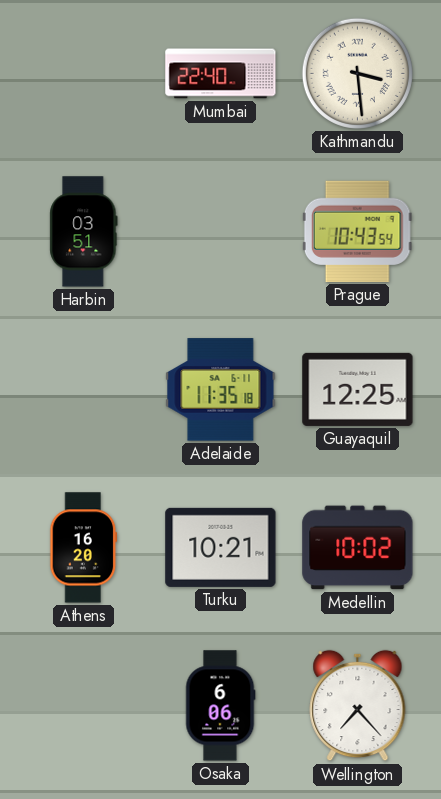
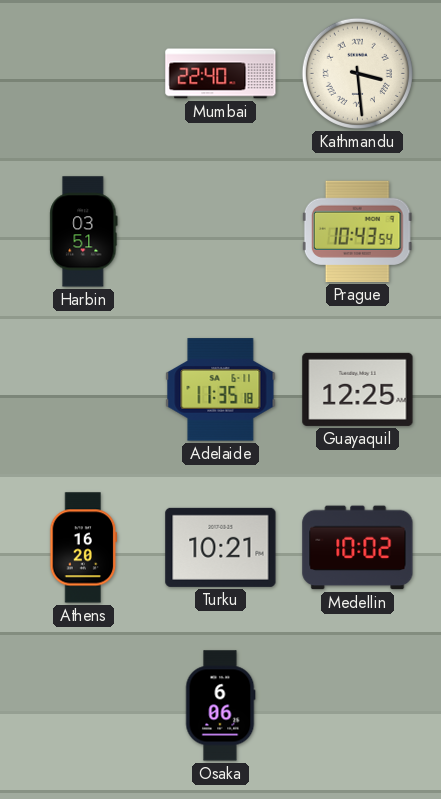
Wellington: 7:23 -> none (358, 706)
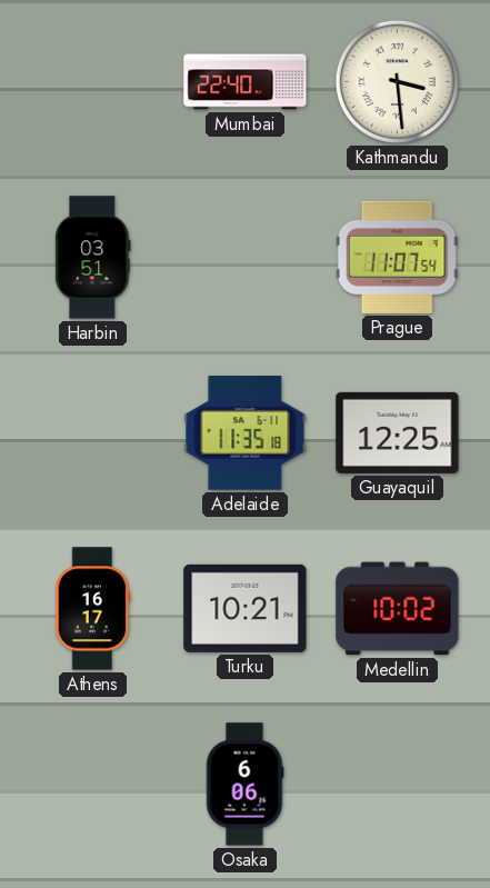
Prague: 10:43 -> 11:07 (397, 257)
Athens: 16:20 -> 16:17 (93, 609)
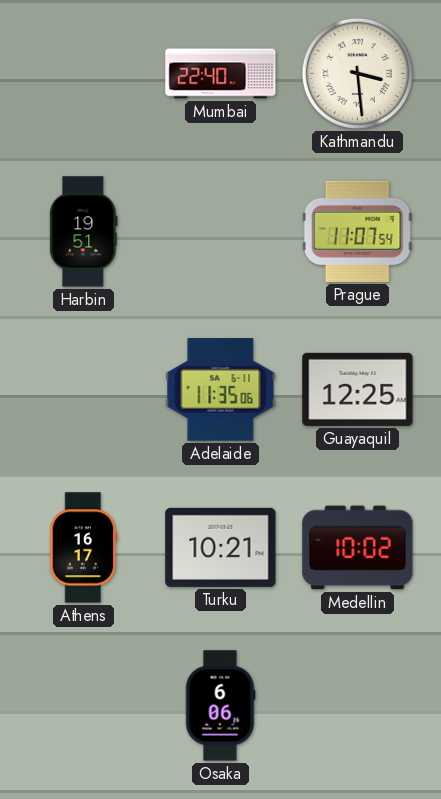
Harbin: 03:51 -> 19:51 (84, 232)
Adelaide: 11:35:18 -> 11:35:06 (221, 390)
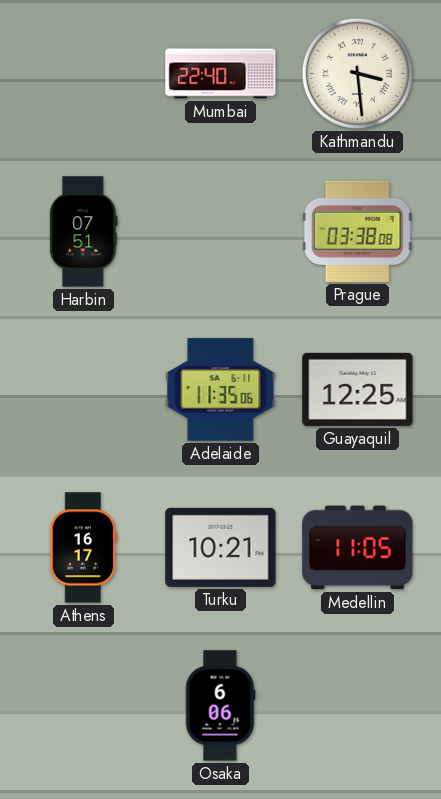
Harbin: 19:51 -> 07:51 (84, 232)
Prague: 11:07 -> 03:38 (357, 231)
Medellin: 10:02 -> 11:05 (358, 548)
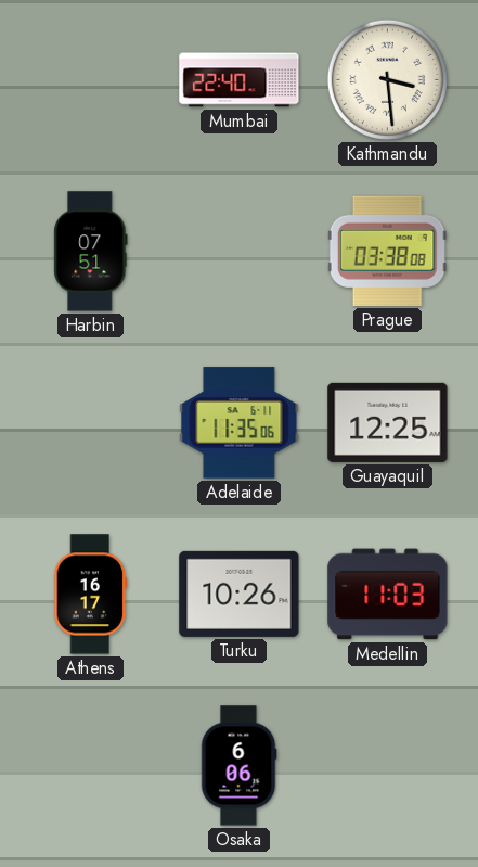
Turku: 10:21 -> 10:26 (240, 594)
Medellin: 11:05 -> 11:03 (388, 595)
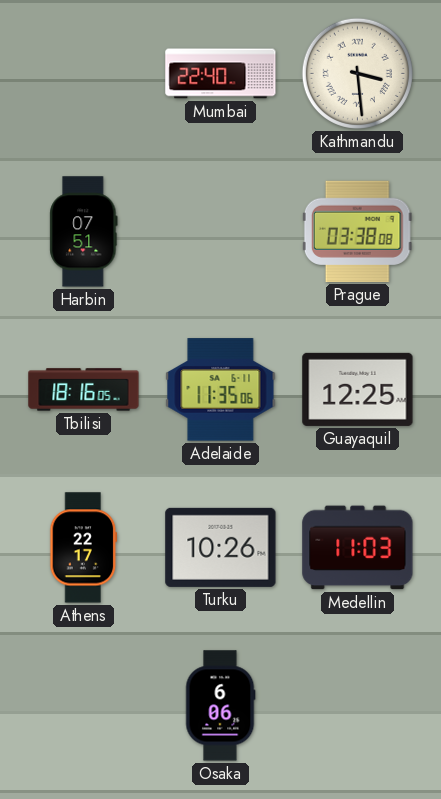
Tbilisi: none -> 18:16 (84, 390)
Athens: 16:17 -> 22:17 (84, 548)
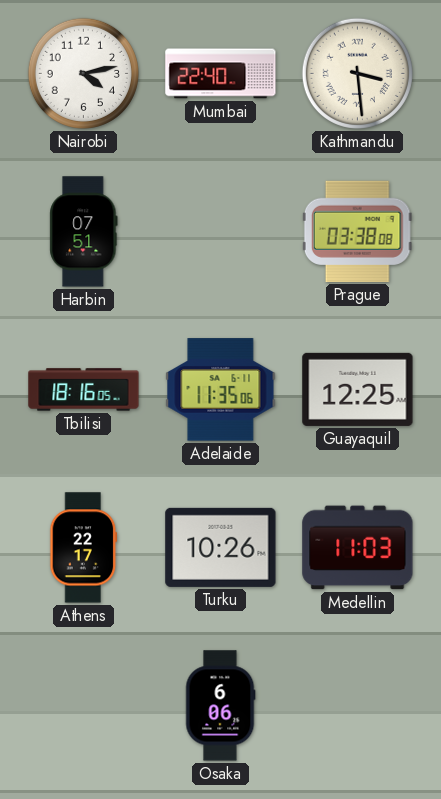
Nairobi: none -> 4:13 (83, 73)
